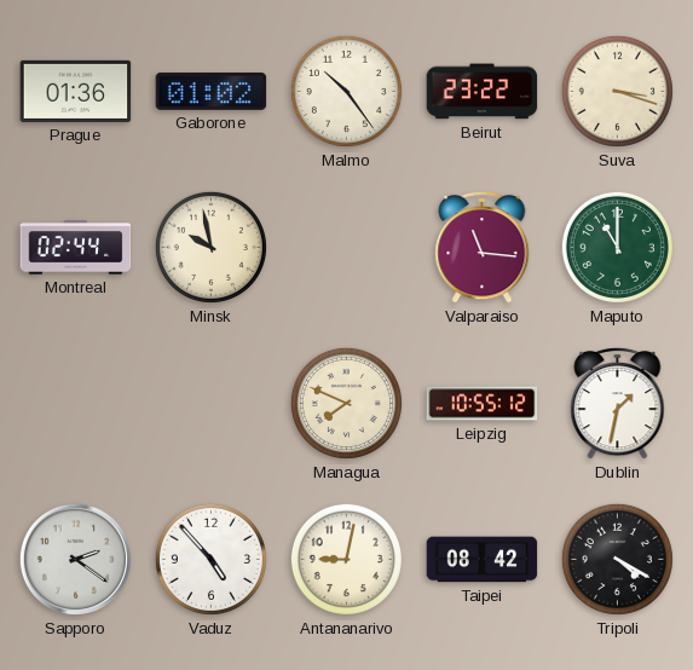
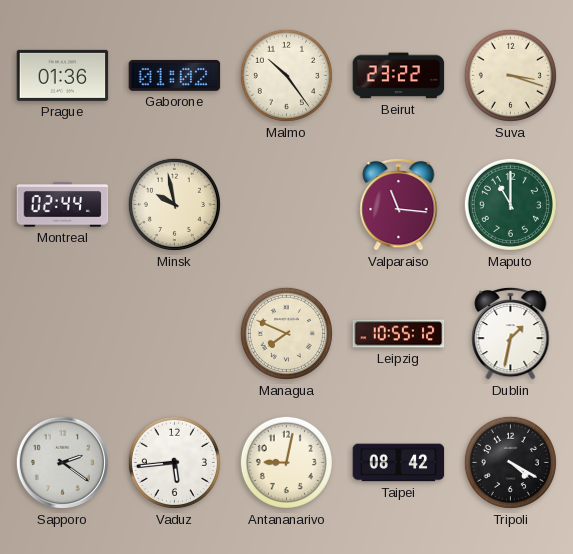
Vaduz: 4:53 -> 5:44 (174, 462)
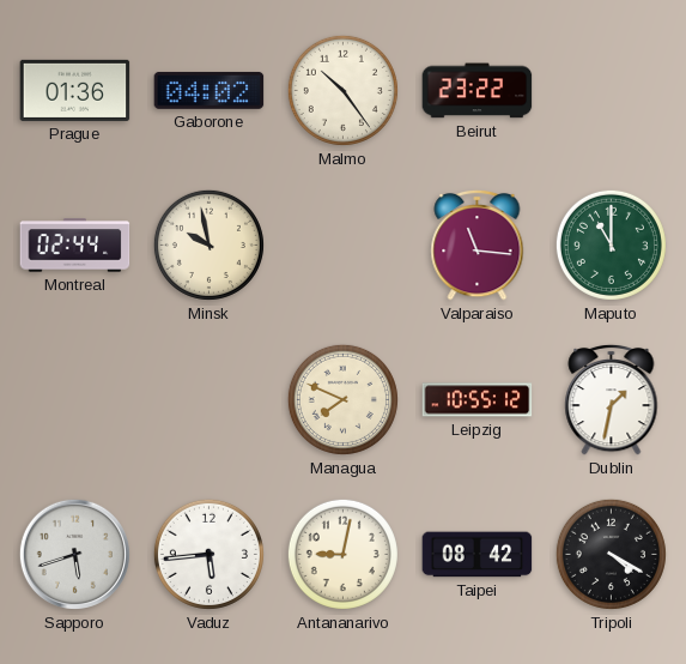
Gaborone: 01:02 -> 04:02 (210, 90)
Suva: 3:18 -> none (510, 75)
Sapporo: 2:21 -> 5:42 (74, 554)
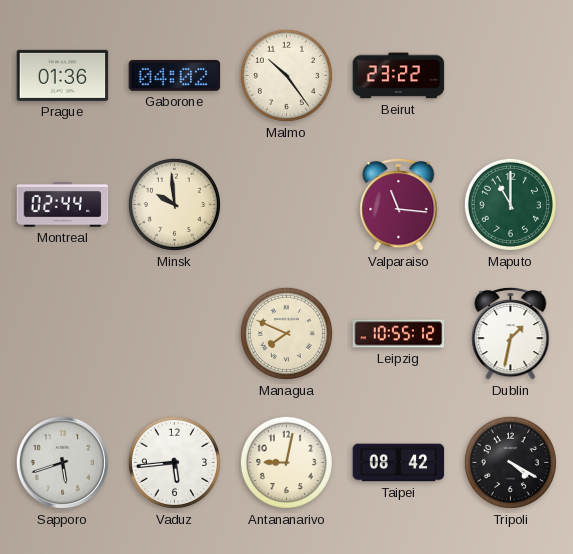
Minsk: 9:58 -> 9:59 (174, 204)
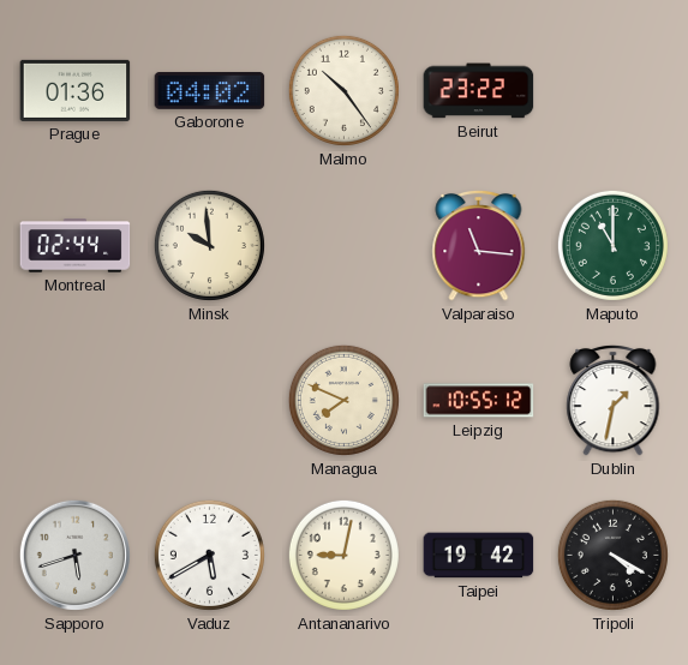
Vaduz: 5:44 -> 5:40 (209, 555)
Taipei: 08:42 -> 19:42 (479, 556)
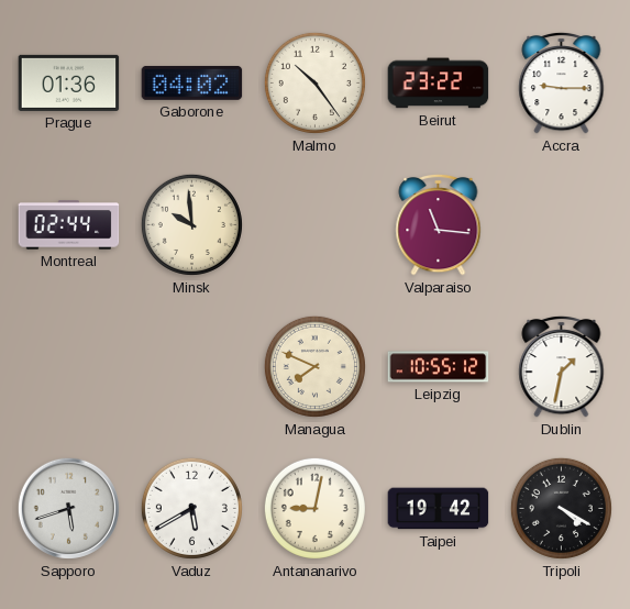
Accra: none -> 9:15 (562, 82)
Maputo: 11:00 -> none (612, 245)
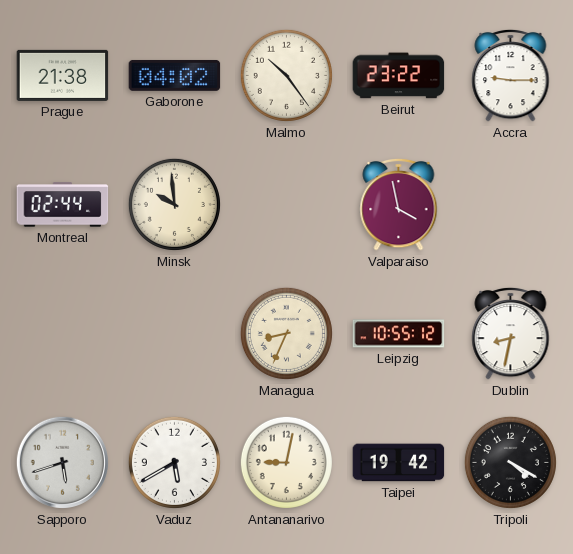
Prague: 01:36 -> 21:38 (63, 75)
Valparaiso: 11:16 -> 3:58 (399, 204)
Managua: 7:49 -> 8:34 (286, 333)
Dublin: 1:32 -> 8:32 (511, 333)
